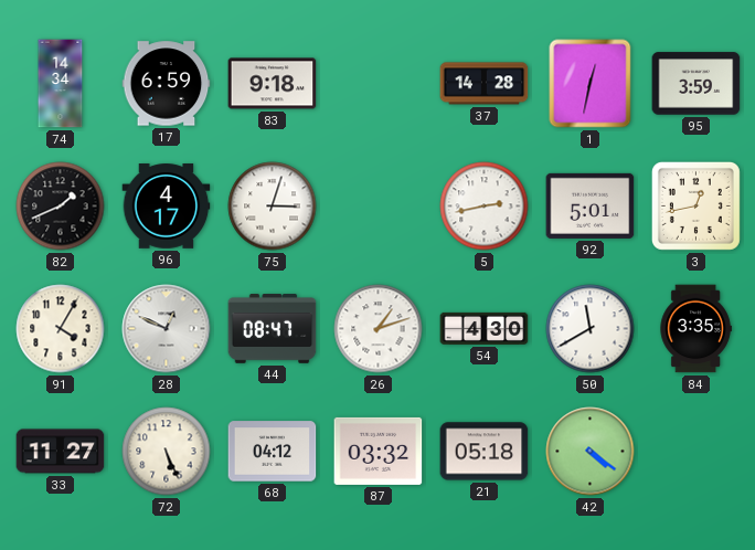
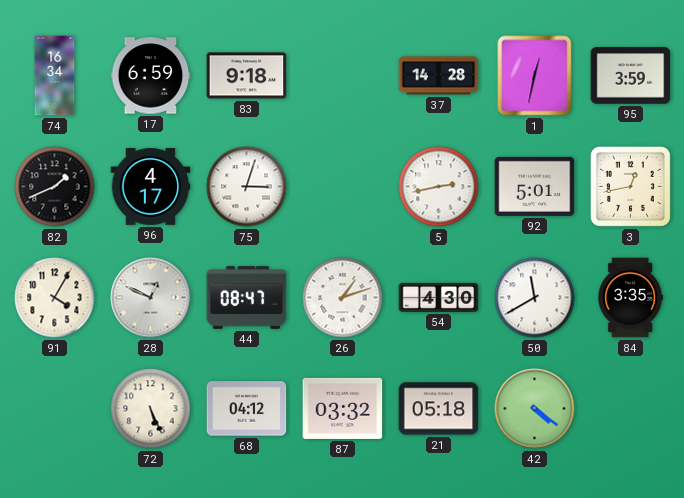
74: 14:34 -> 16:34 (55, 76)
33: 11:27 -> none (61, 452)
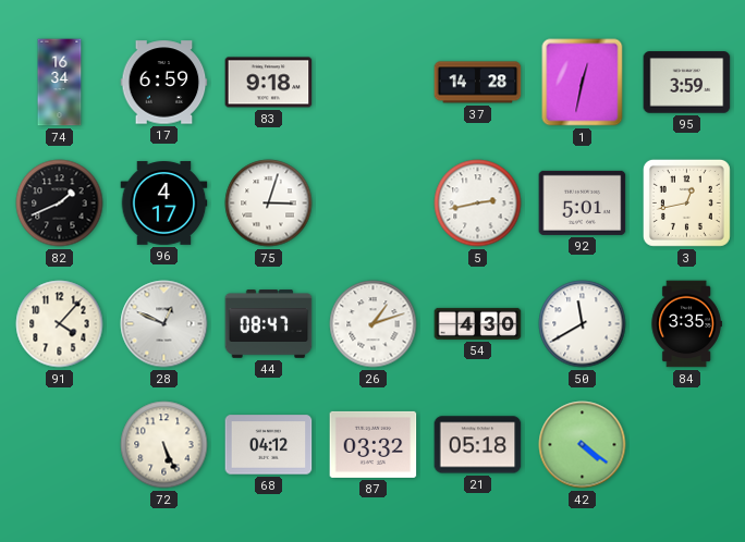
91: 4:05 -> 4:07 (60, 324)
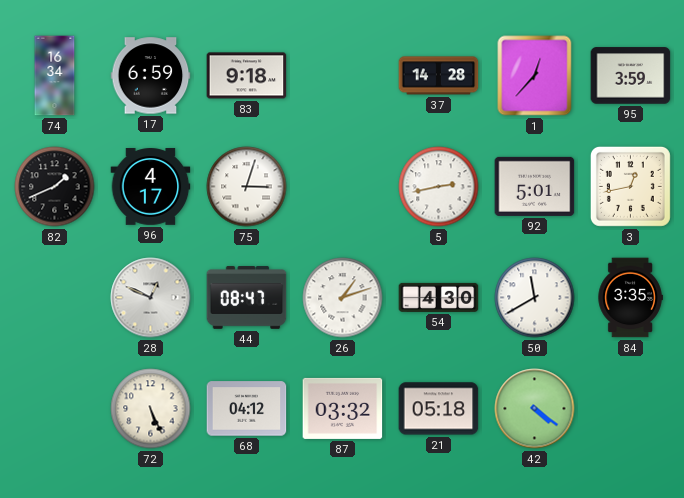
1: 12:32 -> 12:37 (535, 76)
91: 4:07 -> none (60, 324)
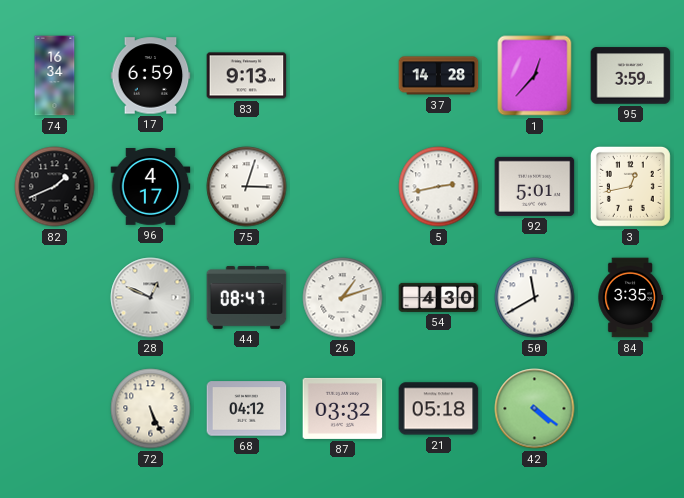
83: 9:18 -> 9:13 (247, 76)
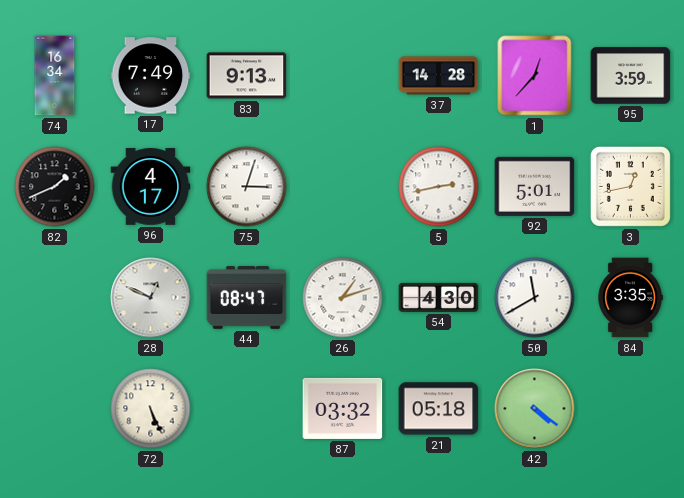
17: 6:59 -> 7:49 (151, 76)
68: 04:12 -> none (247, 409)
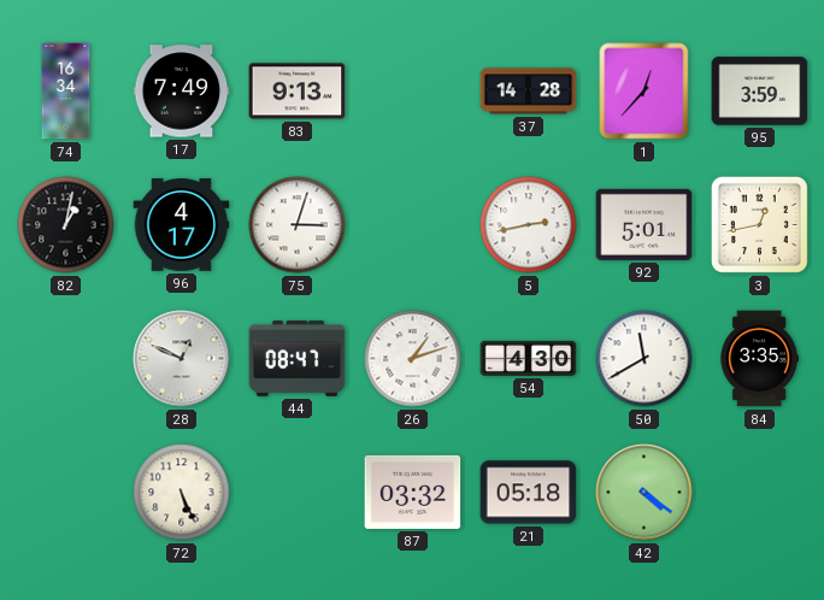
82: 1:41 -> 1:02 (66, 225)
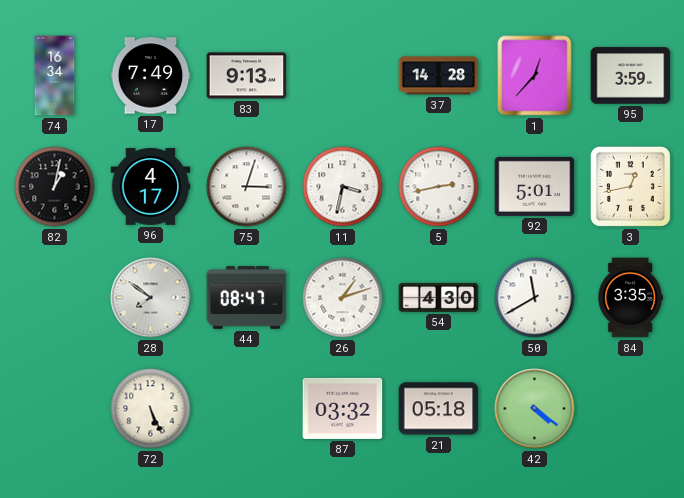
11: none -> 3:32 (343, 187)
28: 12:49 -> 7:51 (151, 298)
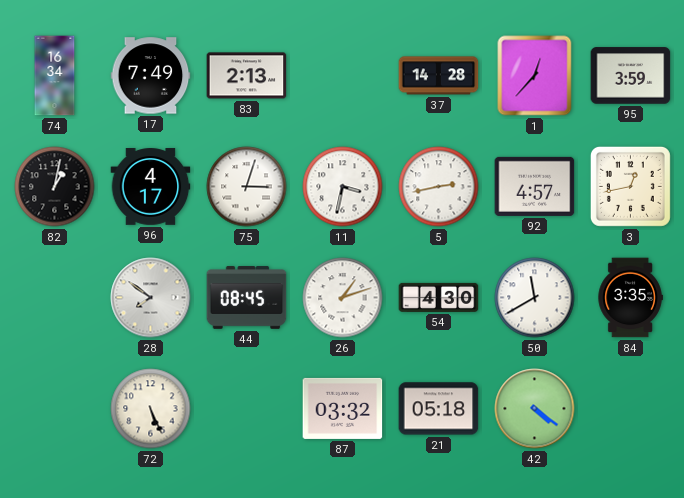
83: 9:13 -> 2:13 (247, 76)
92: 5:01 -> 4:57 (535, 186)
44: 08:47 -> 08:45 (247, 298)
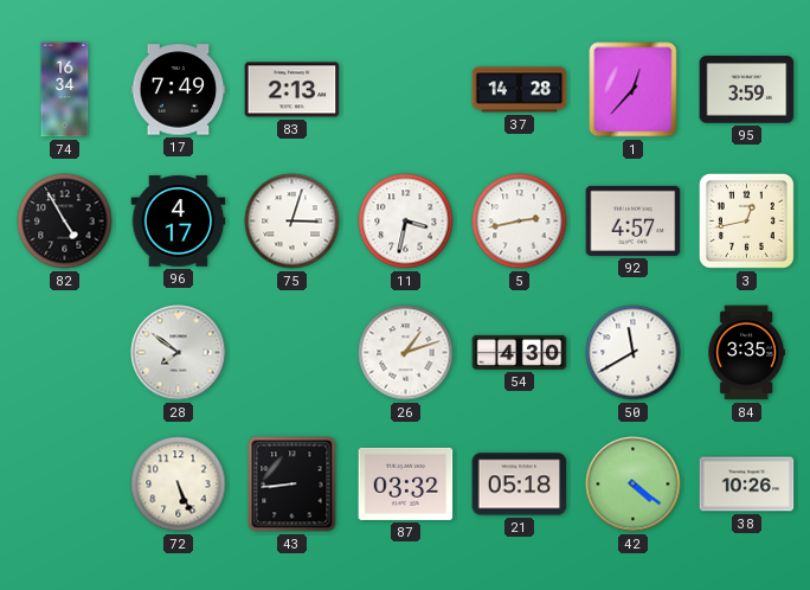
82: 1:02 -> 4:55 (65, 222)
44: 08:45 -> none (247, 298)
43: none -> 8:44 (292, 485)
38: none -> 10:26 (747, 485)
